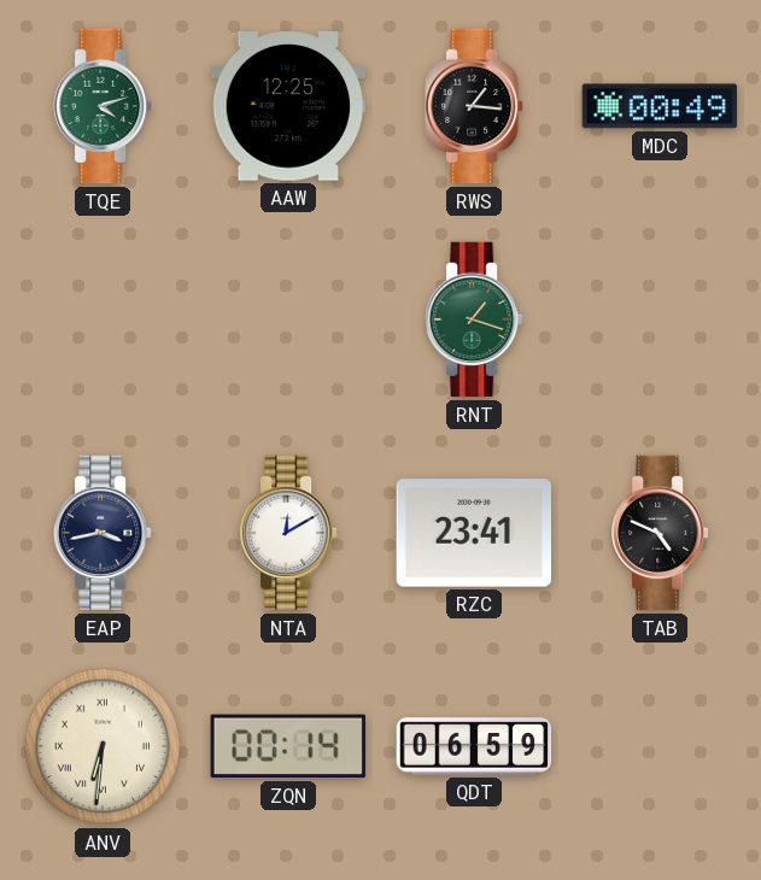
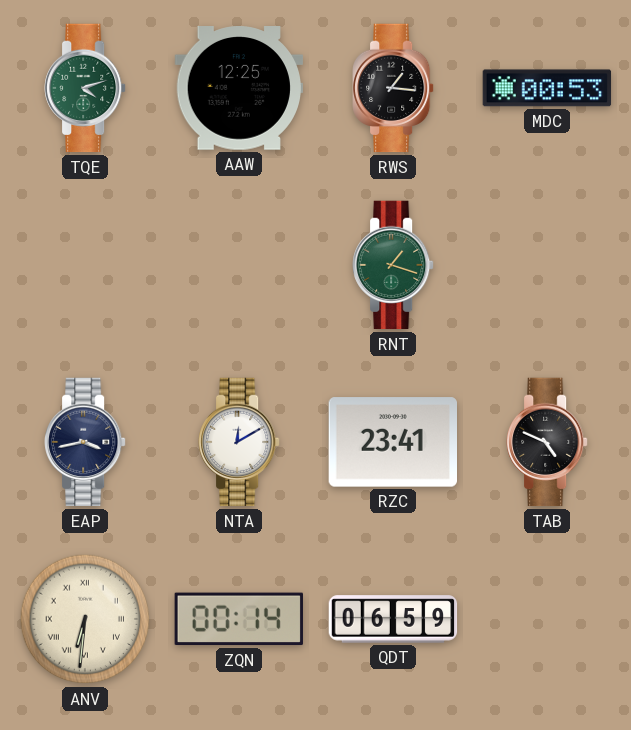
MDC: 00:49 -> 00:53 (547, 88)
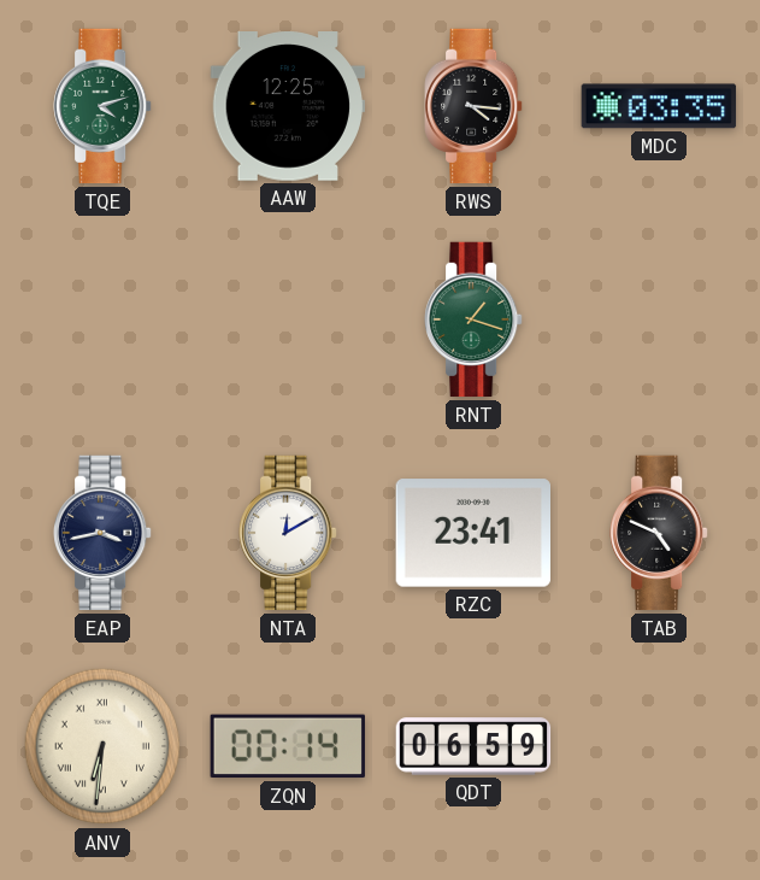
RWS: 1:16 -> 4:16 (473, 106)
MDC: 00:53 -> 03:35 (659, 106)
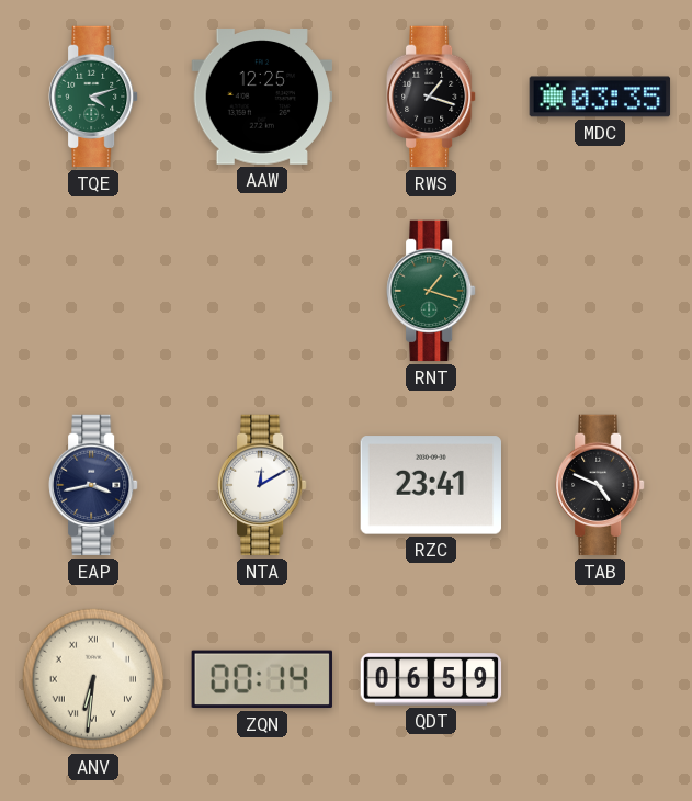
RWS: 4:16 -> 1:18 (431, 97)
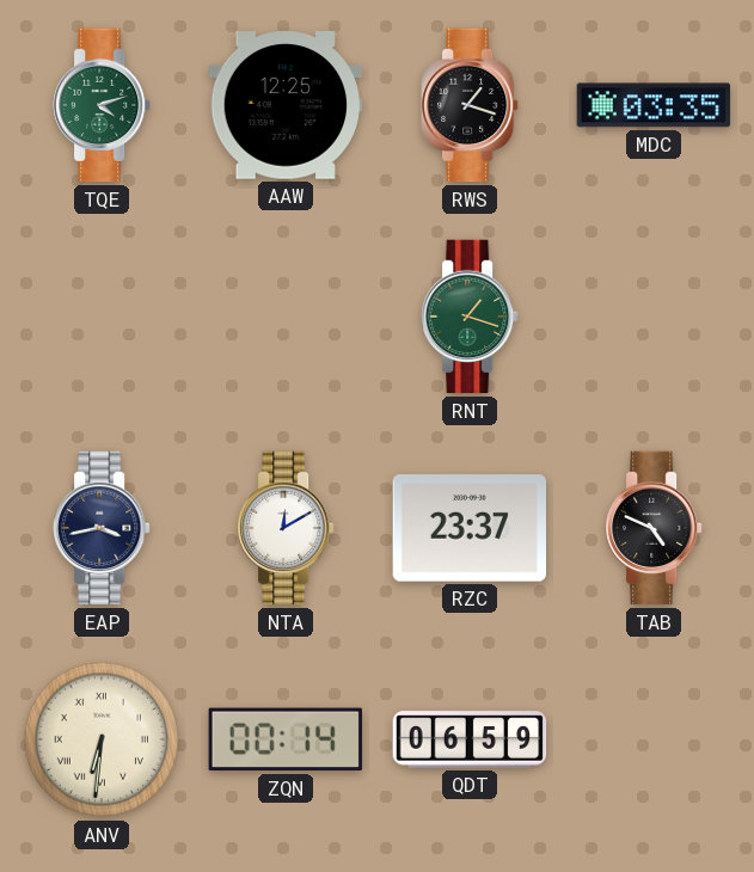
RZC: 23:41 -> 23:37 (468, 528)
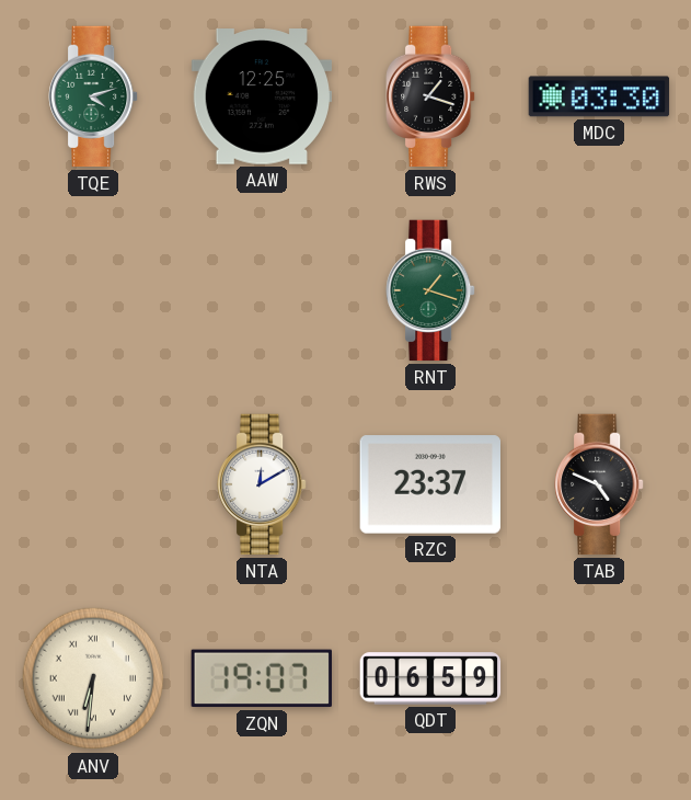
MDC: 03:35 -> 03:30 (599, 96)
EAP: 3:43 -> none (102, 528)
ZQN: 00:14 -> 19:07 (262, 678)
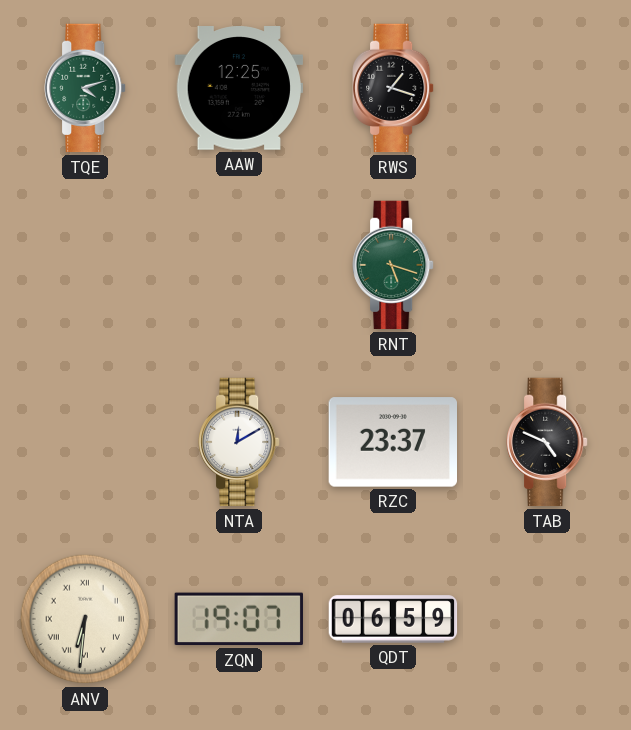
MDC: 03:30 -> none (599, 96)
RNT: 1:18 -> 5:18 (393, 265)
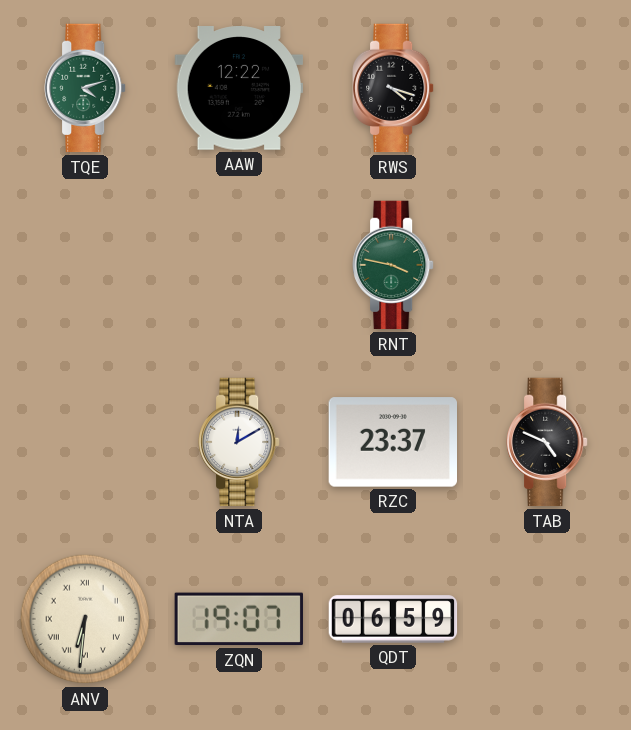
AAW: 12:25 -> 12:22 (239, 88)
RWS: 1:18 -> 4:18 (393, 88)
RNT: 5:18 -> 3:47 (393, 265)
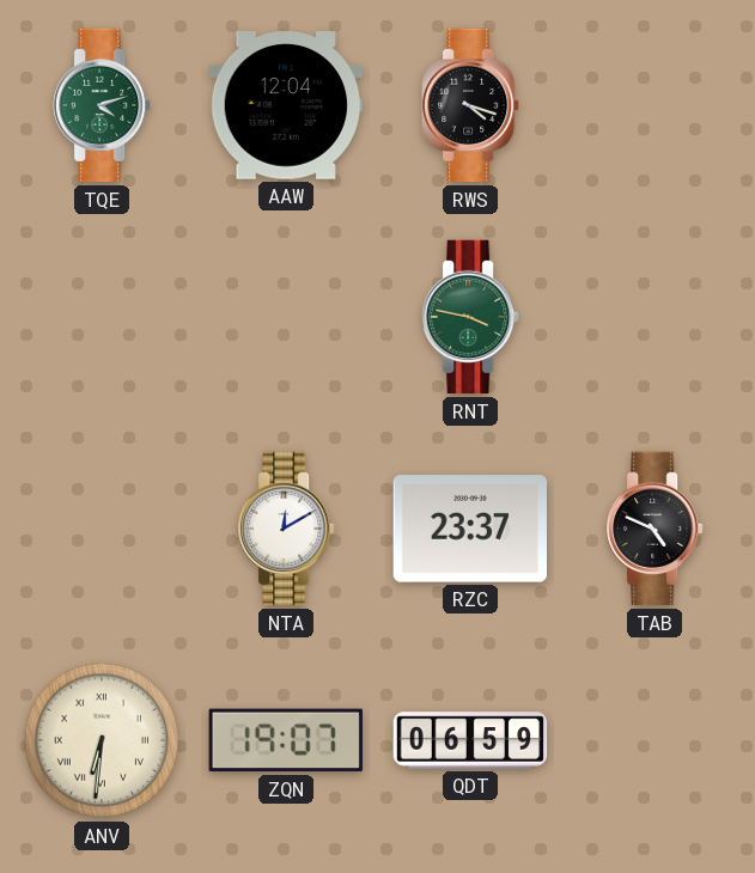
AAW: 12:22 -> 12:04 (286, 105)
